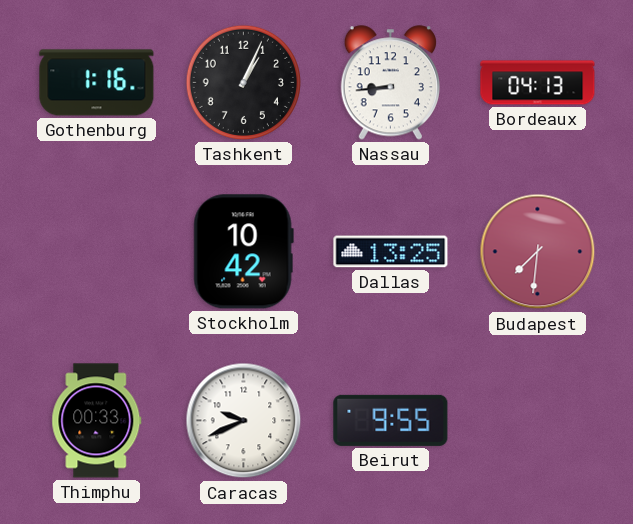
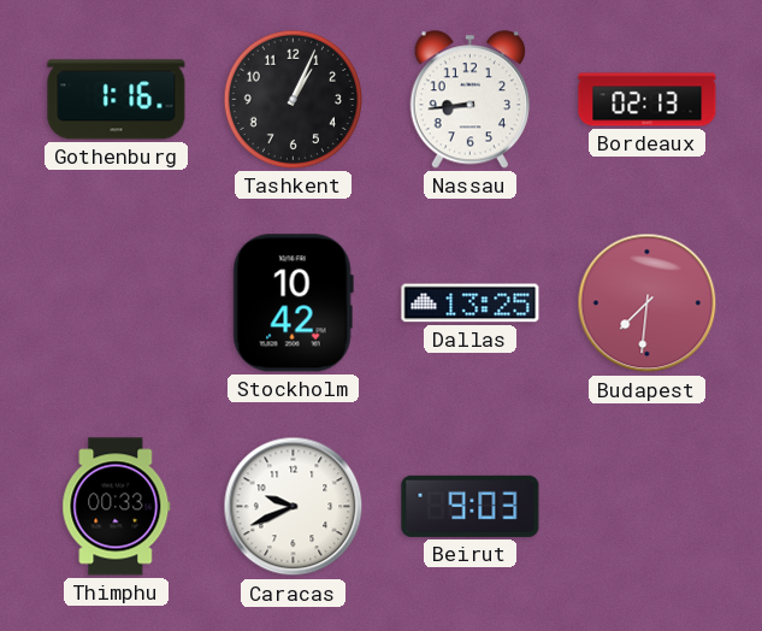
Bordeaux: 04:13 -> 02:13 (648, 100)
Beirut: 9:55 -> 9:03 (471, 506)
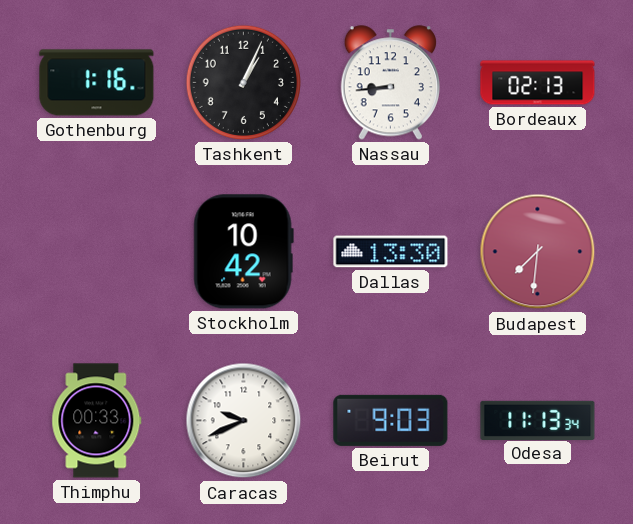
Dallas: 13:25 -> 13:30 (391, 252)
Odesa: none -> 11:13 (538, 420)
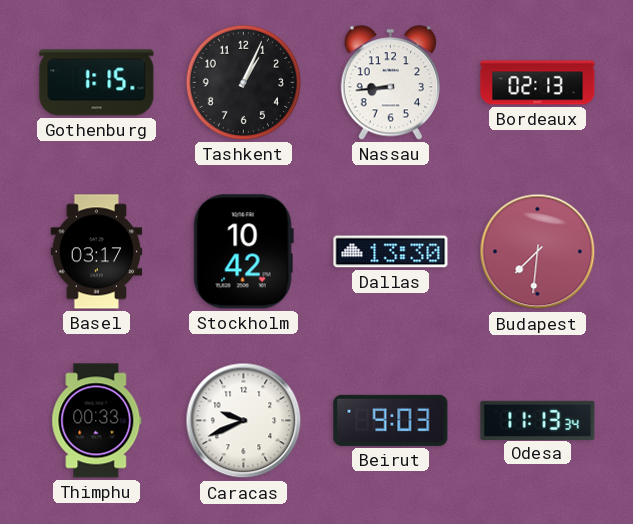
Gothenburg: 1:16 -> 1:15 (97, 83)
Basel: none -> 03:17 (97, 252)
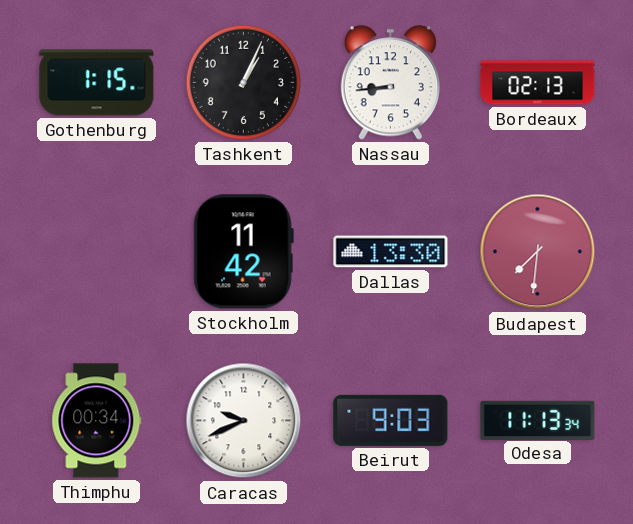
Basel: 03:17 -> none (97, 252)
Stockholm: 10:42 -> 11:42 (243, 252)
Thimphu: 00:33 -> 00:34 (97, 421)
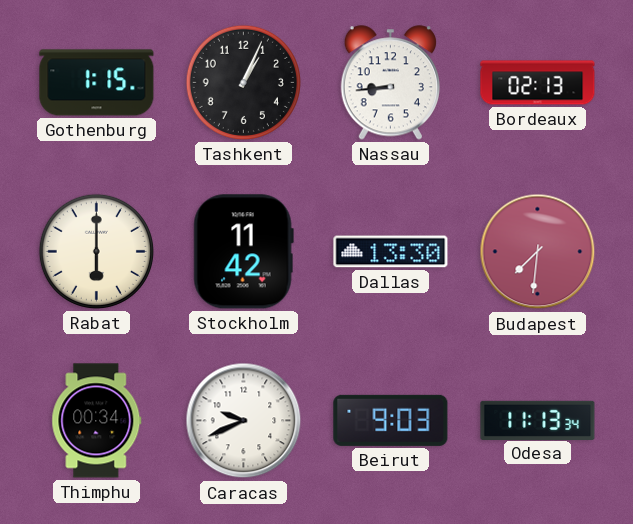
Rabat: none -> 6:00 (96, 251)
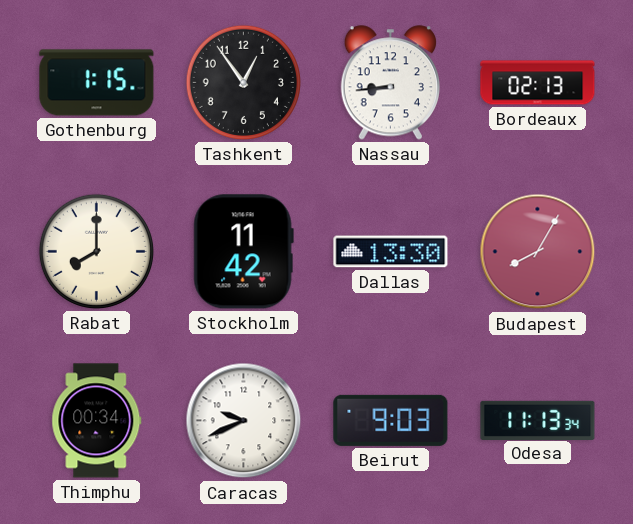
Tashkent: 1:04 -> 12:54 (243, 82)
Rabat: 6:00 -> 8:00 (96, 251)
Budapest: 7:31 -> 8:05 (538, 252)
